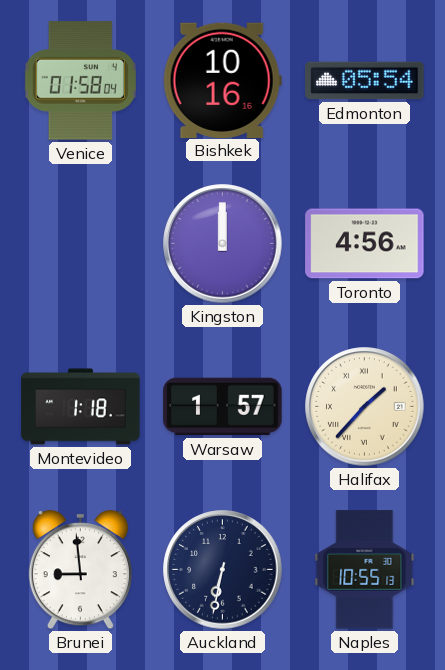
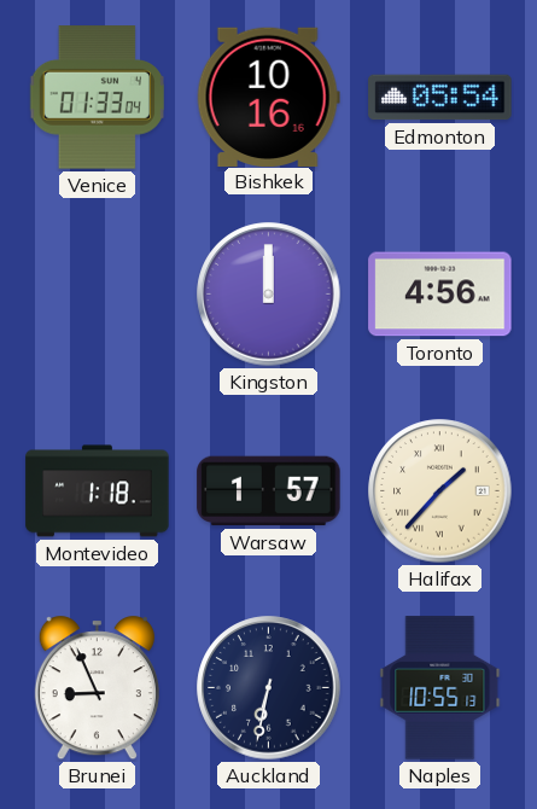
Venice: 01:58 -> 01:33 (97, 98)
Brunei: 8:59 -> 8:56 (97, 688)
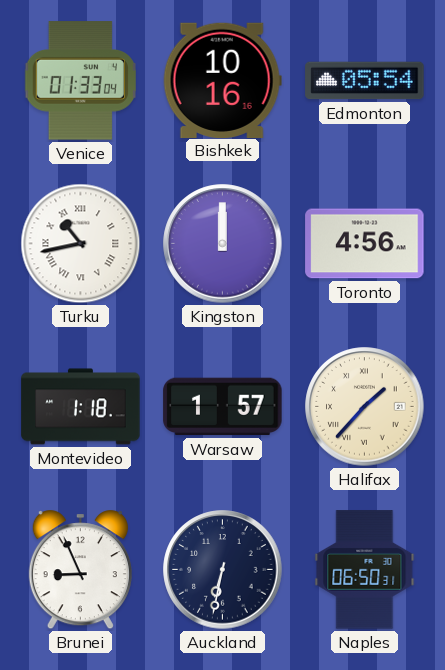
Turku: none -> 10:43 (81, 244)
Naples: 10:55 -> 06:50 (365, 570)
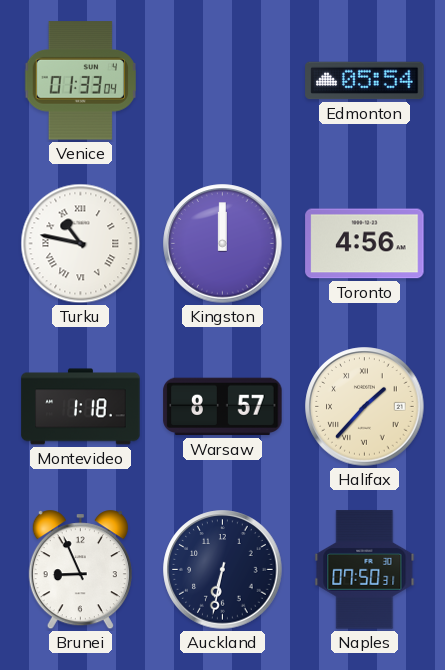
Bishkek: 10:16 -> none (222, 80)
Turku: 10:43 -> 10:47 (81, 244)
Warsaw: 1:57 -> 8:57 (223, 407)
Naples: 06:50 -> 07:50 (365, 570)
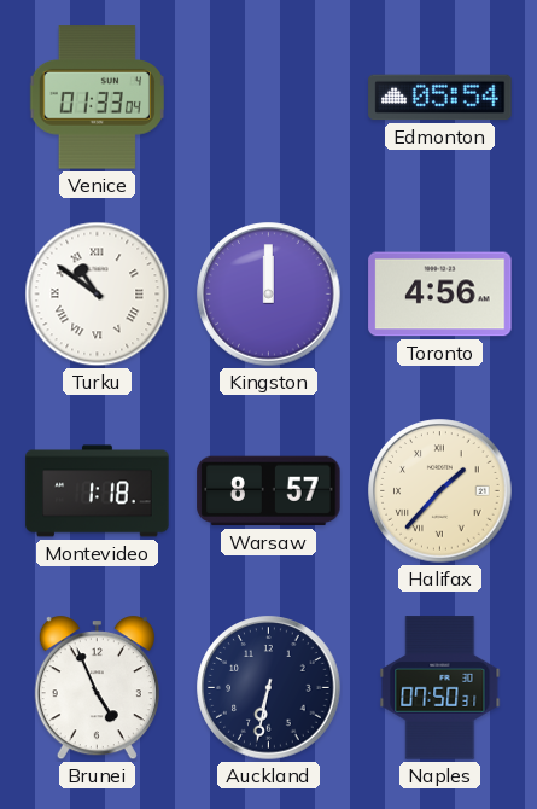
Turku: 10:47 -> 10:51 (98, 295)
Brunei: 8:56 -> 4:56 (97, 688)
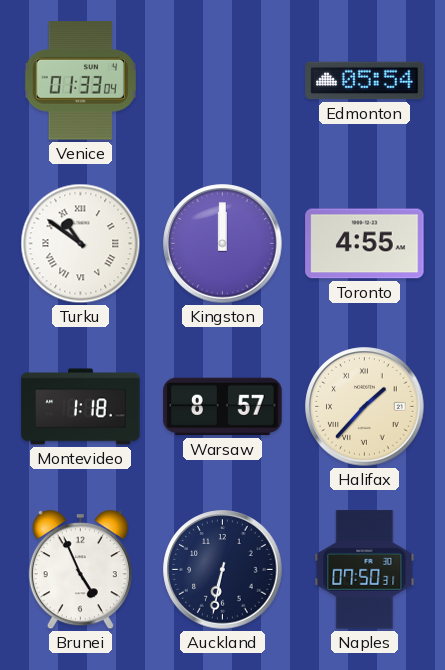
Toronto: 4:56 -> 4:55 (365, 244)
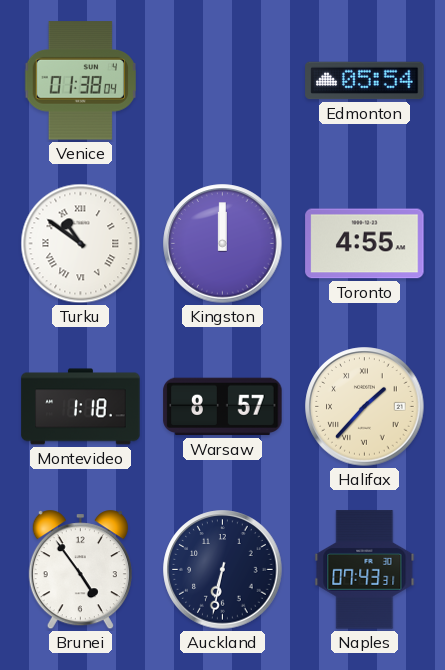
Venice: 01:33 -> 01:38 (80, 81)
Brunei: 4:56 -> 4:54 (80, 570)
Naples: 07:50 -> 07:43 (365, 570)
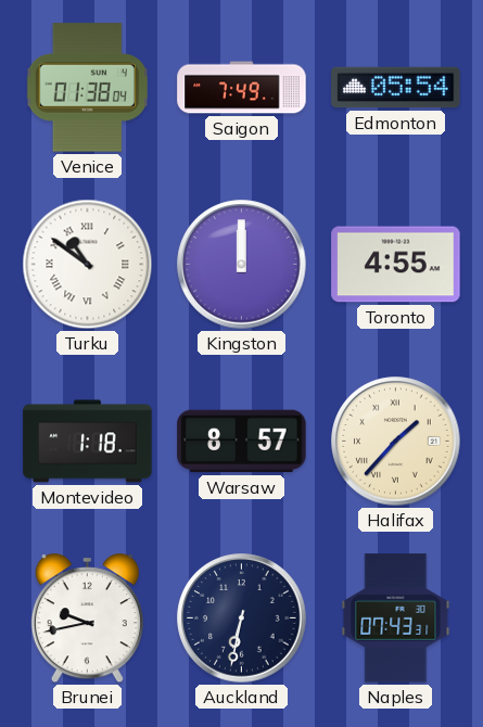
Saigon: none -> 7:49 (242, 88)
Brunei: 4:54 -> 9:43 (87, 618)
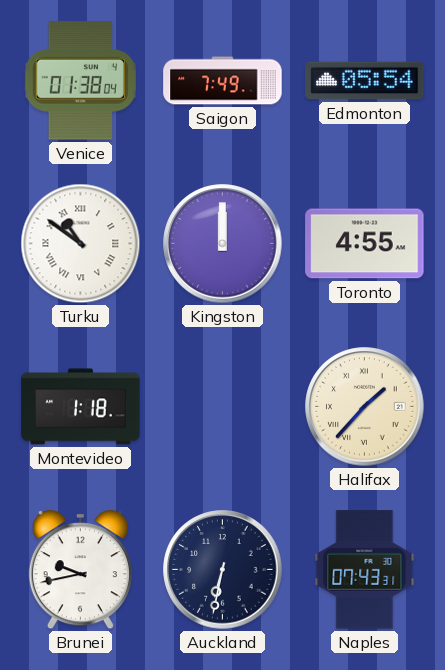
Warsaw: 8:57 -> none (242, 442)
